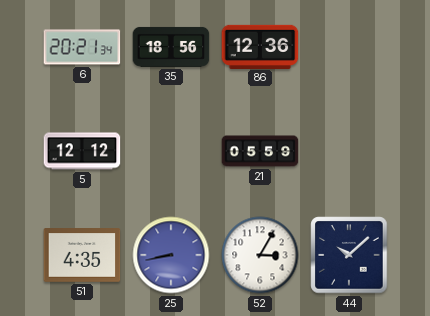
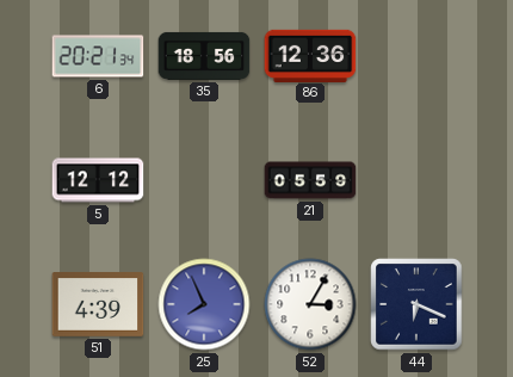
51: 4:35 -> 4:39 (98, 305)
25: 8:43 -> 7:56 (204, 304)
44: 10:08 -> 6:19 (416, 304)
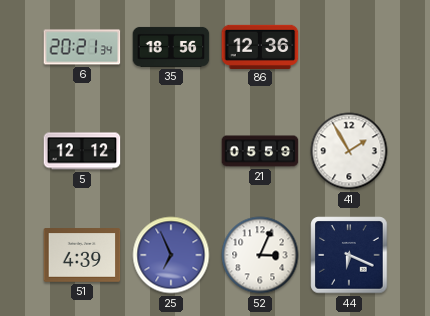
41: none -> 1:55 (349, 151)
25: 7:56 -> 6:56 (171, 255)
52: 3:05 -> 3:04 (260, 255)
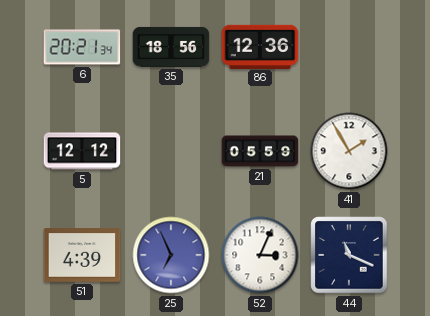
44: 6:19 -> 11:19 (349, 255)
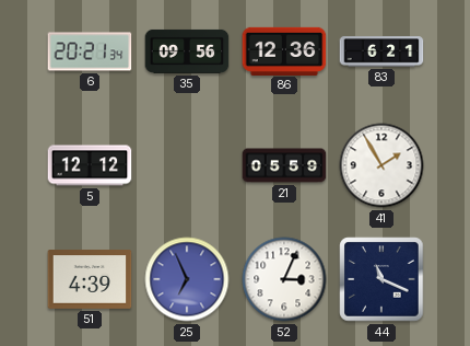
35: 18:56 -> 09:56 (187, 51)
83: none -> 6:21 (381, 51)
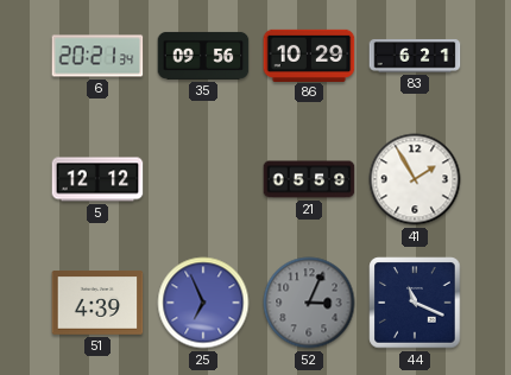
86: 12:36 -> 10:29 (309, 55)
52 dial: white -> grey (309, 303)
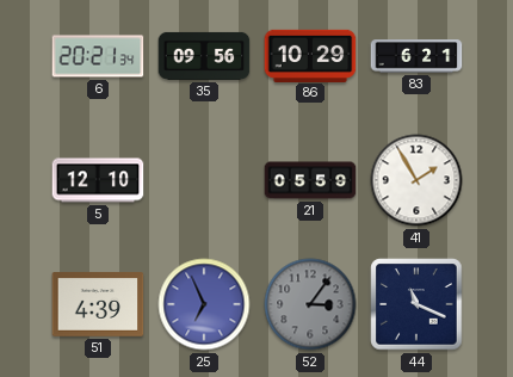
5: 12:12 -> 12:10 (98, 180)
52: 3:04 -> 3:06 (310, 304)
